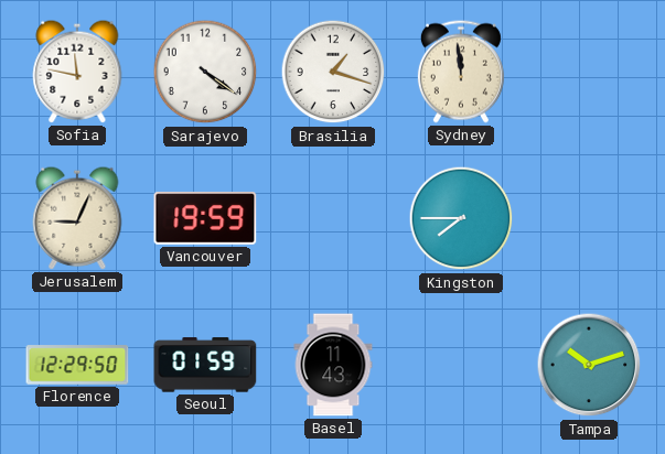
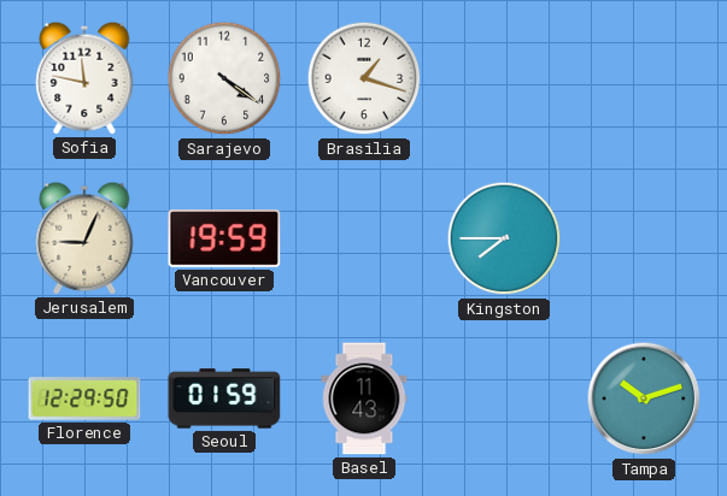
Sydney: 11:59 -> none (461, 72)
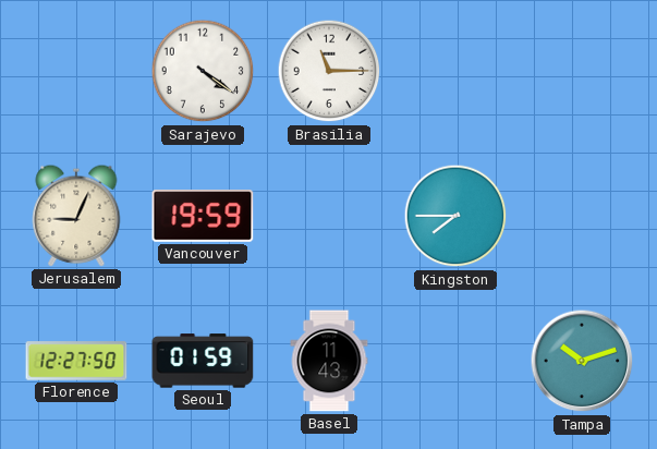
Sofia: 11:47 -> none (84, 78)
Brasilia: 1:18 -> 11:15 (329, 71)
Florence: 12:29 -> 12:27 (76, 361)
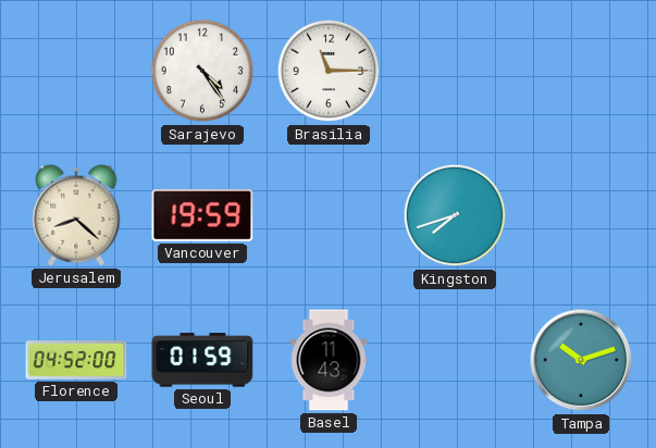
Sarajevo: 4:21 -> 4:24 (202, 71)
Jerusalem: 9:04 -> 8:22 (76, 215)
Kingston: 7:45 -> 7:42 (455, 215)
Florence: 12:27 -> 04:52 (76, 360)
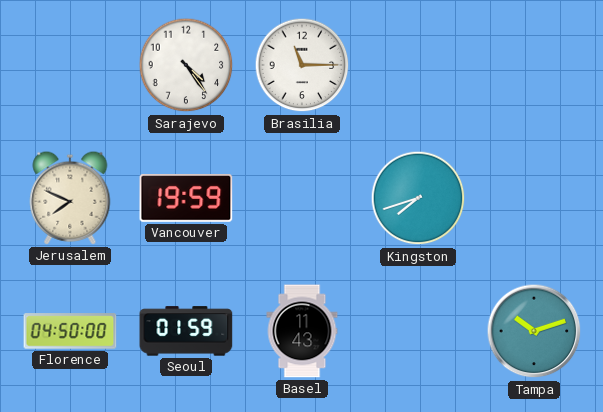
Jerusalem: 8:22 -> 7:49 (70, 198)
Florence: 04:52 -> 04:50 (70, 331)
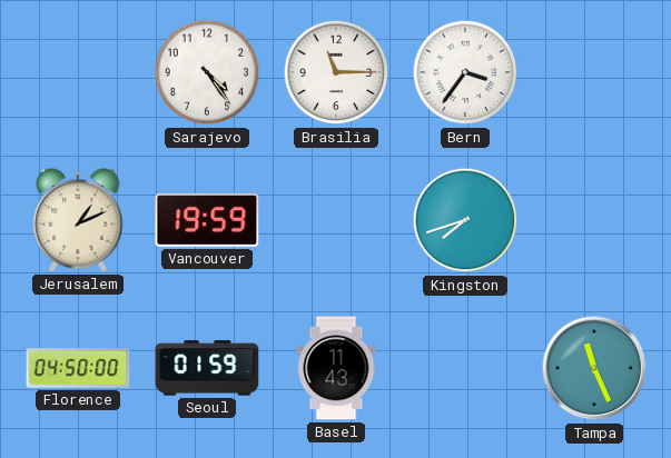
Bern: none -> 3:36 (465, 72)
Jerusalem: 7:49 -> 1:11 (78, 220)
Tampa: 10:12 -> 11:26 (594, 368)
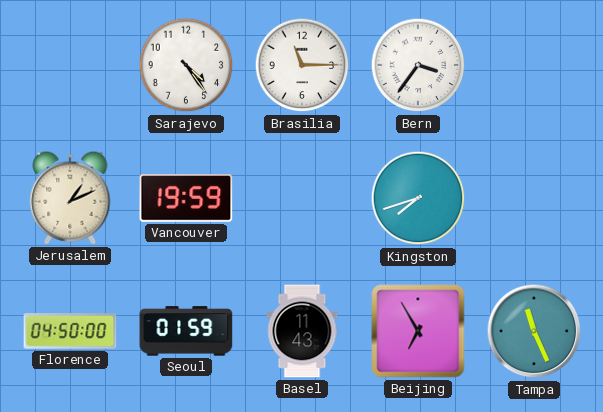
Beijing: none -> 6:55 (418, 331)
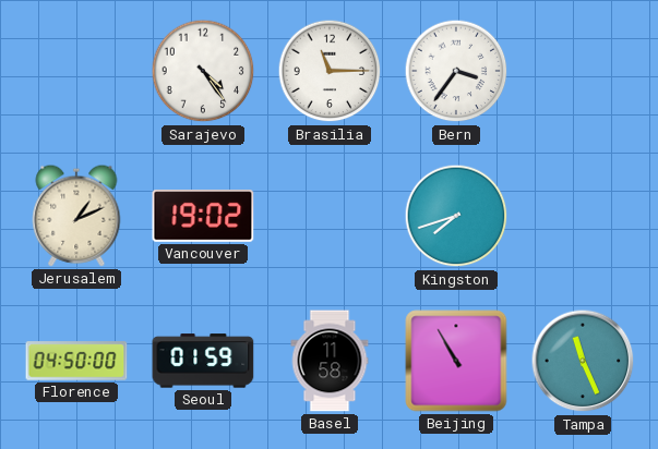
Vancouver: 19:59 -> 19:02 (203, 217)
Basel: 11:43 -> 11:58 (330, 361)
Beijing: 6:55 -> 10:55 (456, 361)
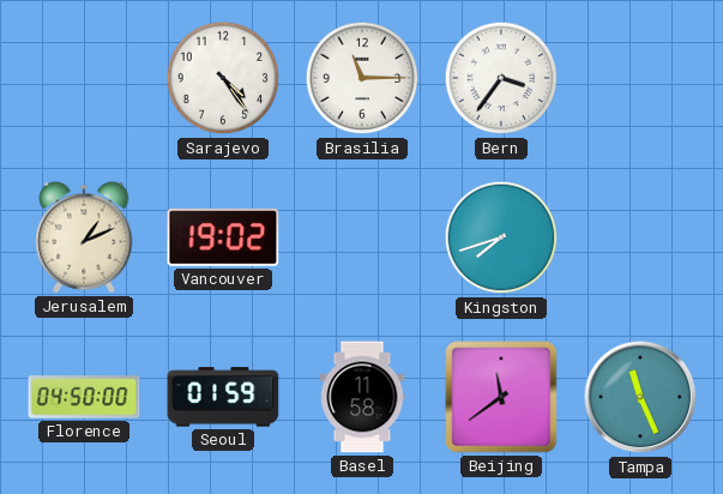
Beijing: 10:55 -> 11:39 (501, 397)
